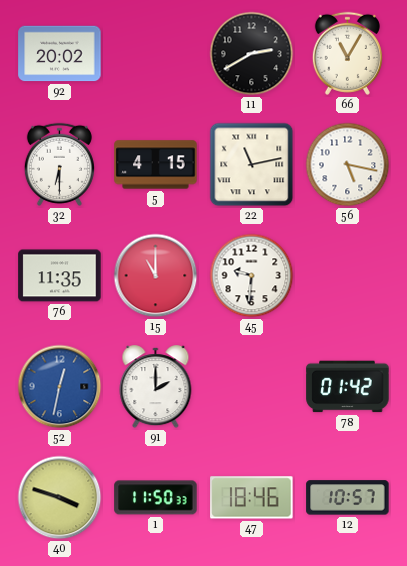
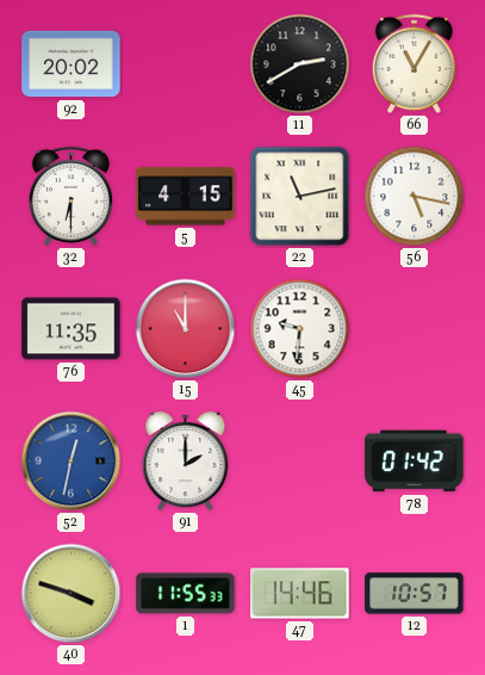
1: 11:50 -> 11:55 (186, 594)
47: 18:46 -> 14:46 (300, 594)
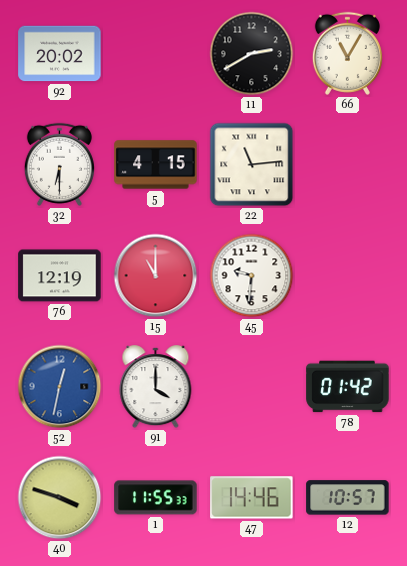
22: 11:13 -> 11:14 (252, 165)
56: 5:17 -> none (415, 197)
76: 11:35 -> 12:19 (60, 276)
91: 2:00 -> 4:00 (156, 387)
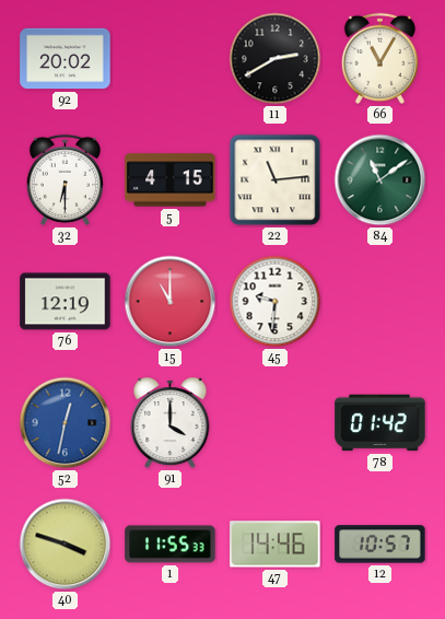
84: none -> 11:09 (380, 180)
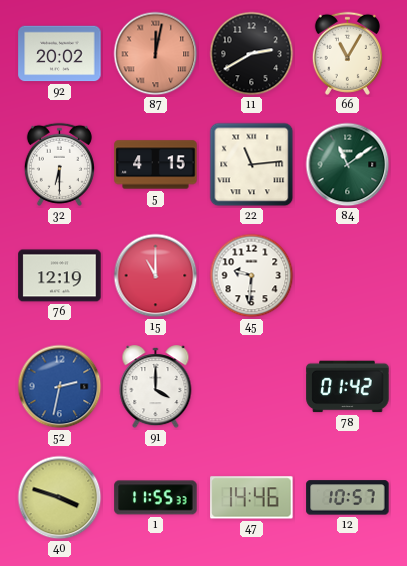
87: none -> 12:02 (156, 54)
52: 12:32 -> 2:32 (60, 387)
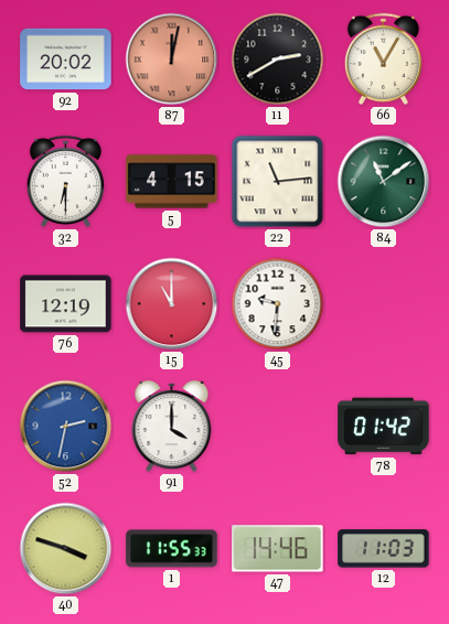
12: 10:57 -> 11:03 (384, 549)
